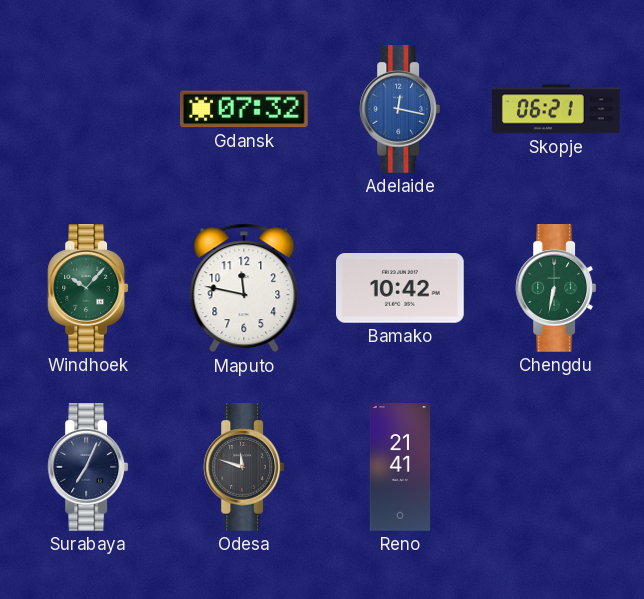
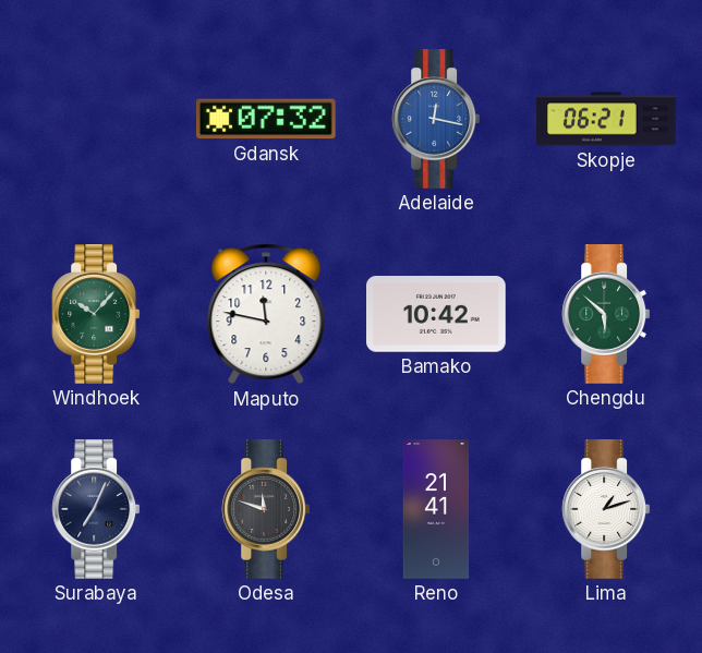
Chengdu: 6:32 -> 5:52 (606, 315)
Lima: none -> 1:12 (606, 510)
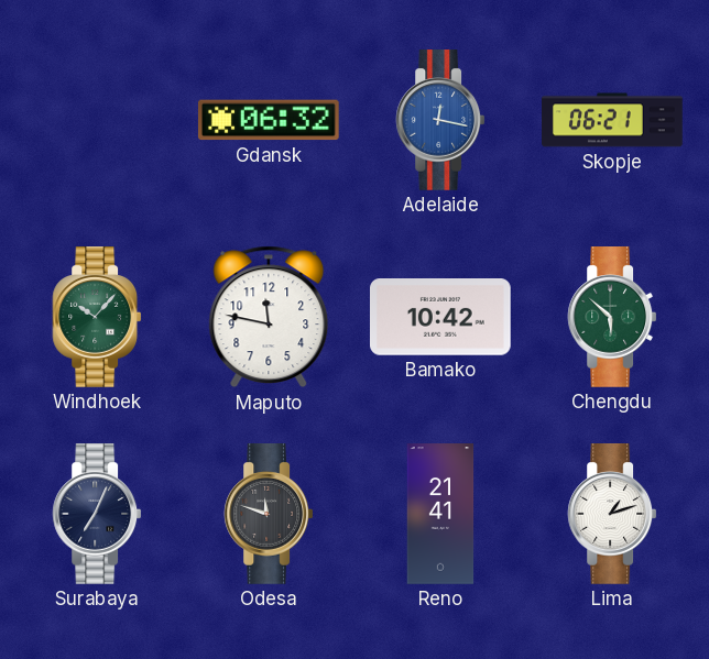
Gdansk: 07:32 -> 06:32 (269, 120)
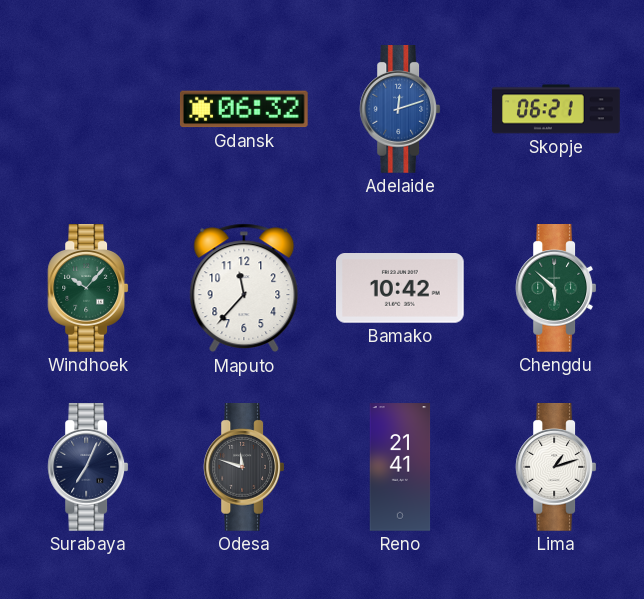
Adelaide: 12:17 -> 12:12 (400, 110)
Maputo: 11:47 -> 11:37 (244, 288)
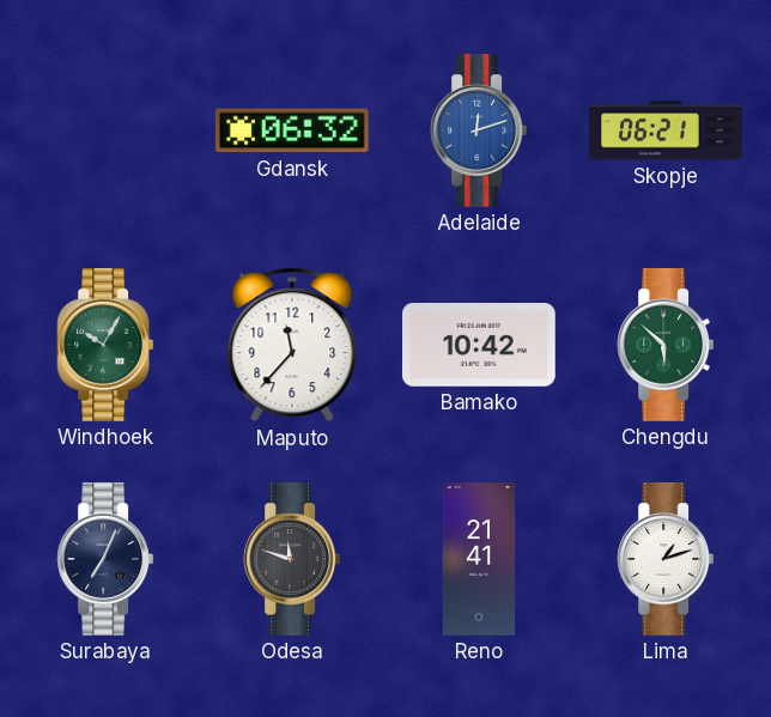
Windhoek: 10:07 -> 10:05 (105, 346)
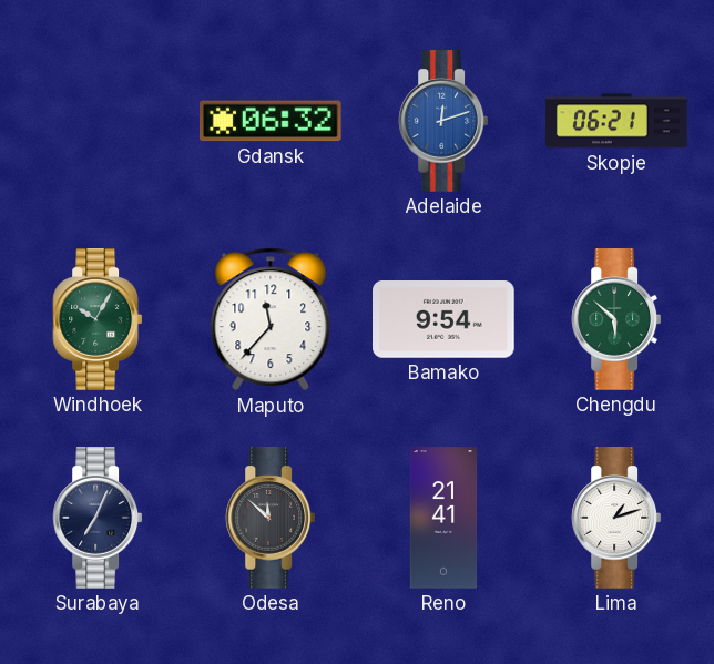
Bamako: 10:42 -> 9:54 (445, 320)
Odesa: 11:48 -> 11:52 (271, 519)
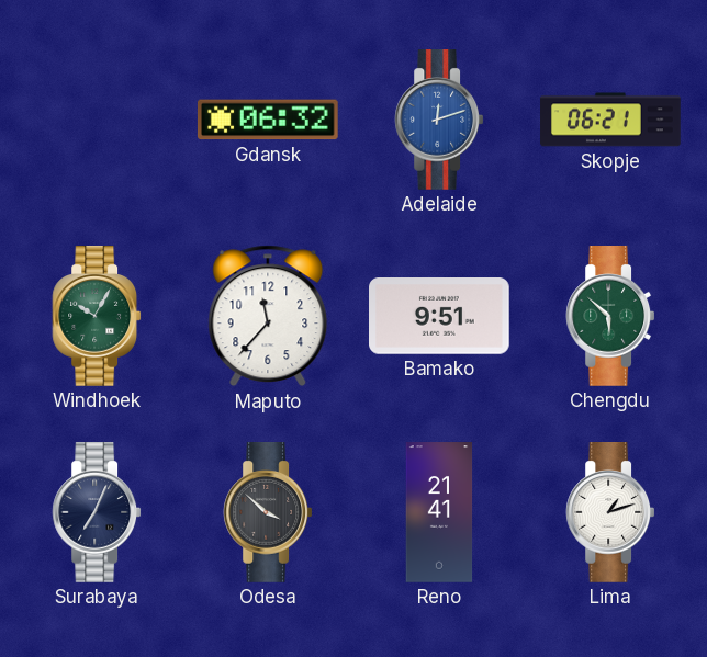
Bamako: 9:54 -> 9:51 (440, 317)
Odesa: 11:52 -> 3:52 (268, 513)
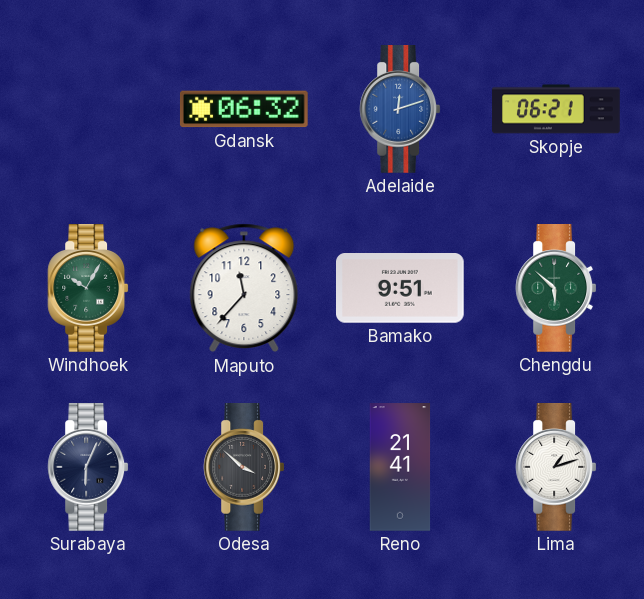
Surabaya: 7:04 -> 6:04 (88, 468)
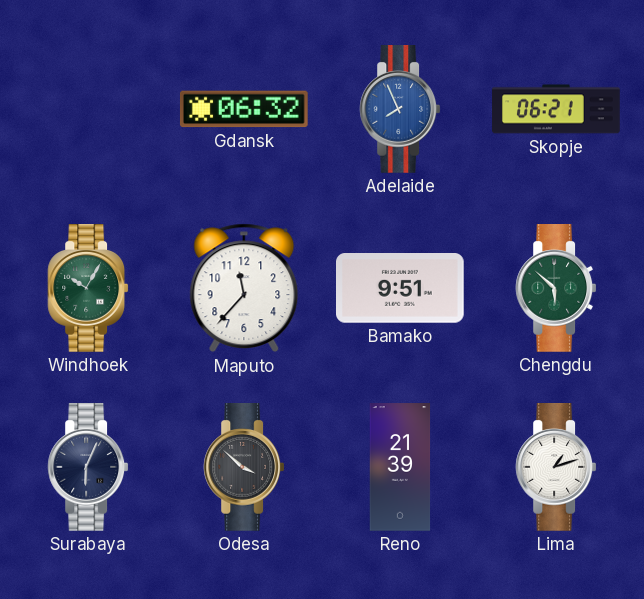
Adelaide: 12:12 -> 7:56 (400, 110)
Reno: 21:41 -> 21:39 (400, 467)
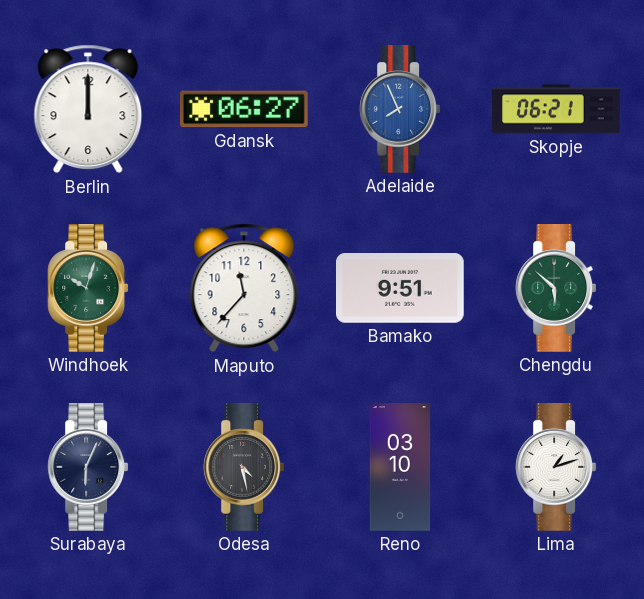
Berlin: none -> 12:00 (88, 109)
Gdansk: 06:32 -> 06:27 (244, 109)
Windhoek: 10:05 -> 10:03 (88, 289)
Odesa: 3:52 -> 4:28 (244, 468)
Reno: 21:39 -> 03:10 (400, 467)
